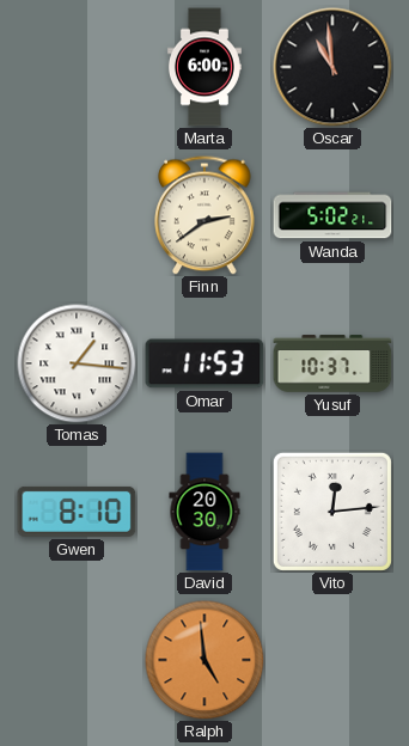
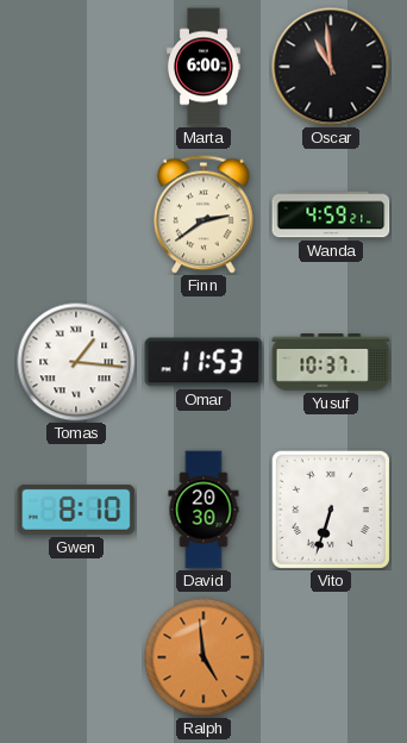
Wanda: 5:02 -> 4:59 (331, 214)
Vito: 12:14 -> 6:33 (331, 510)
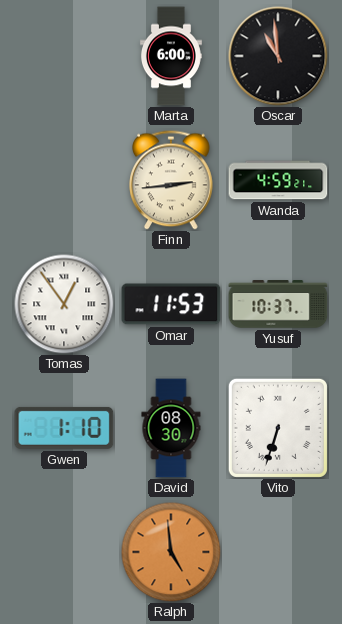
Finn: 2:39 -> 2:44 (171, 180)
Tomas: 1:16 -> 12:54 (64, 304)
Gwen: 8:10 -> 1:10 (64, 428)
David: 20:30 -> 08:30 (171, 428)
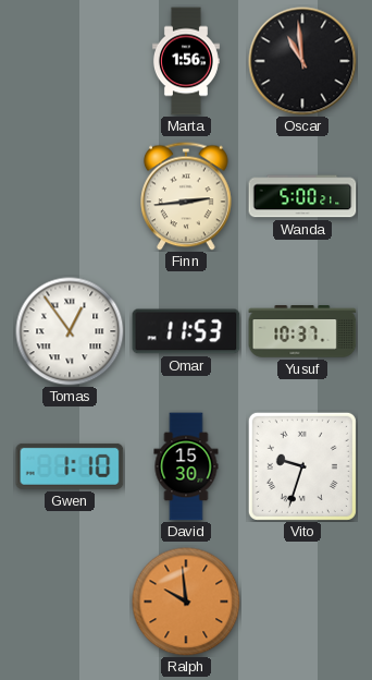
Marta: 6:00 -> 1:56 (186, 61)
Wanda: 4:59 -> 5:00 (302, 196)
David: 08:30 -> 15:30 (186, 466)
Vito: 6:33 -> 9:33 (302, 466)
Ralph: 4:59 -> 9:59 (186, 602)
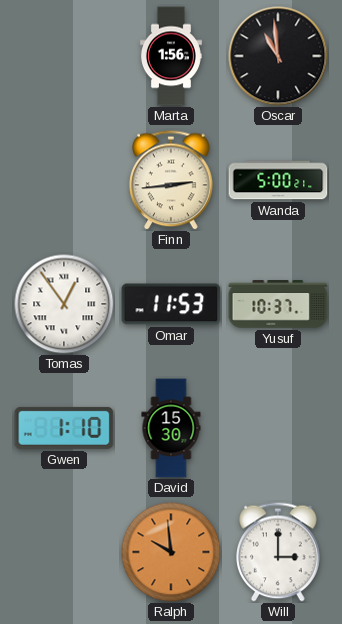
Vito: 9:33 -> none (302, 466)
Will: none -> 3:00 (278, 552)
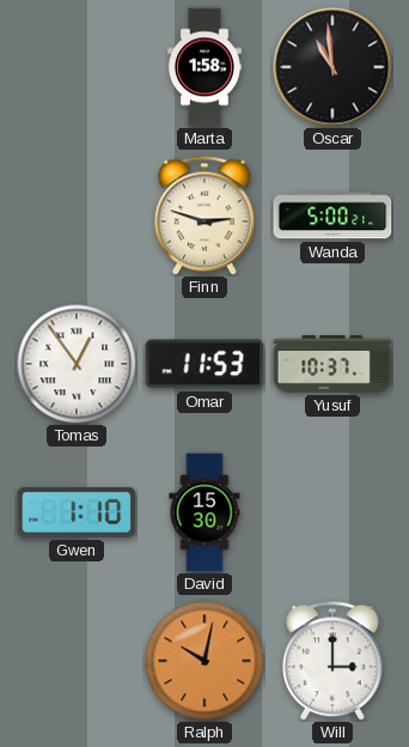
Marta: 1:56 -> 1:58 (204, 67)
Finn: 2:44 -> 2:48 (204, 215)
Ralph: 9:59 -> 10:02 (204, 661)
